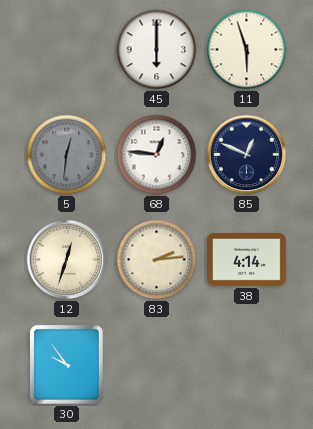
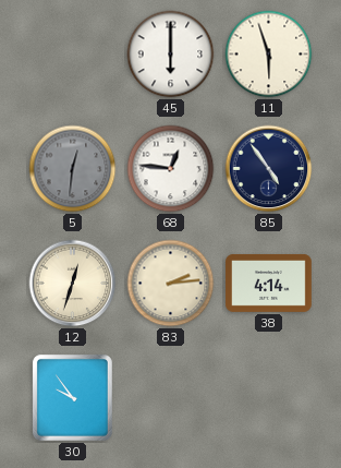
85: 12:49 -> 4:54 (269, 169)
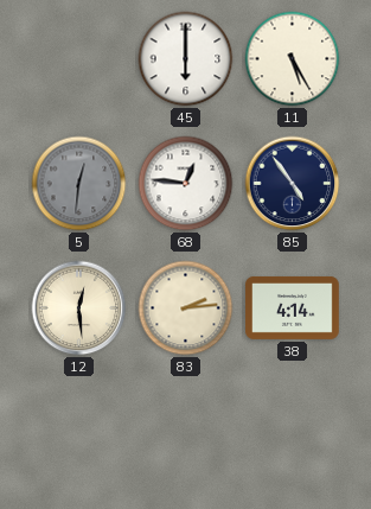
11: 5:57 -> 5:25 (293, 59)
12: 12:33 -> 12:29 (79, 308)
30: 9:54 -> none (72, 397)
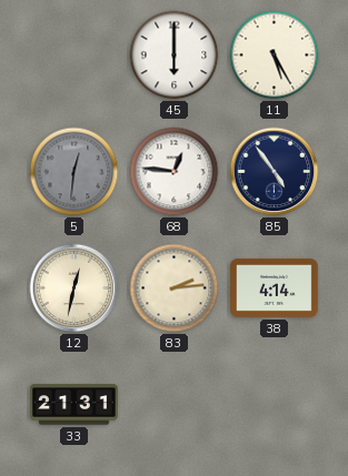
12: 12:29 -> 12:32 (74, 288)
33: none -> 21:31 (74, 405)
